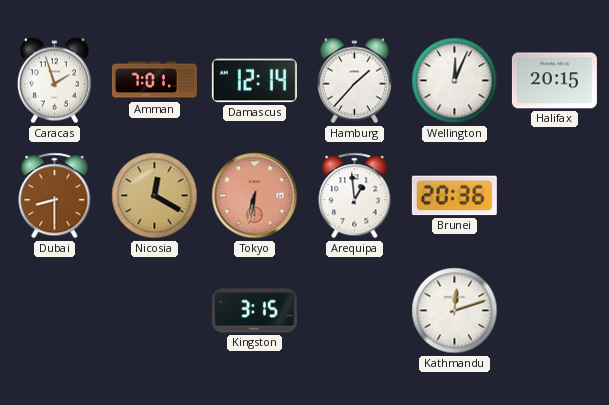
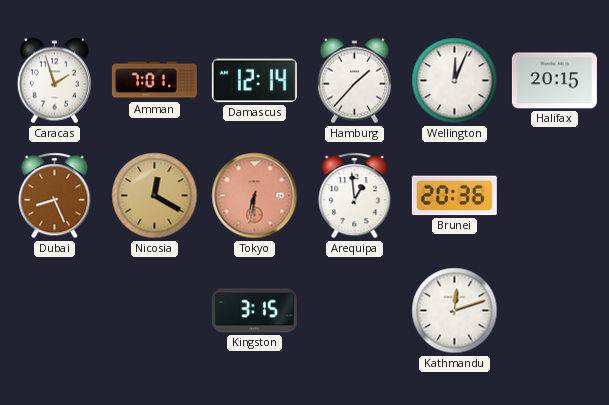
Dubai: 8:30 -> 8:26 (55, 196)
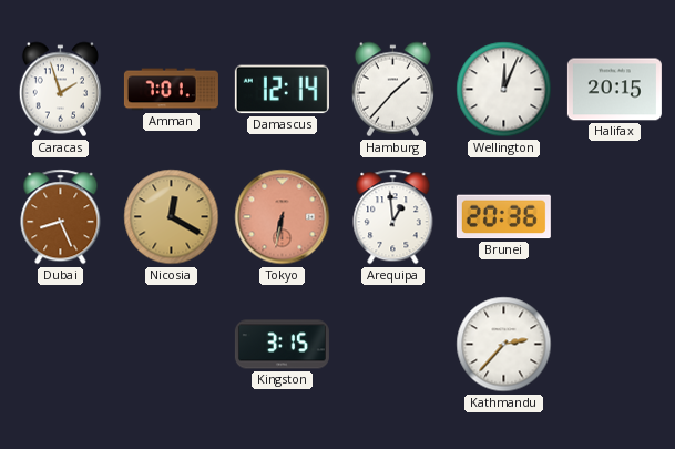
Kathmandu: 12:12 -> 2:37 (504, 345)
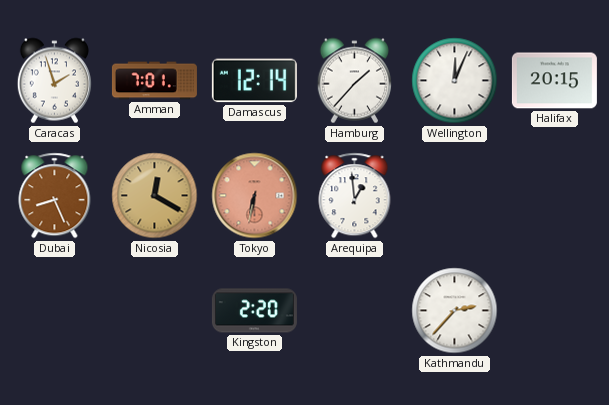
Brunei: 20:36 -> none (503, 217)
Kingston: 3:15 -> 2:20 (254, 311)
